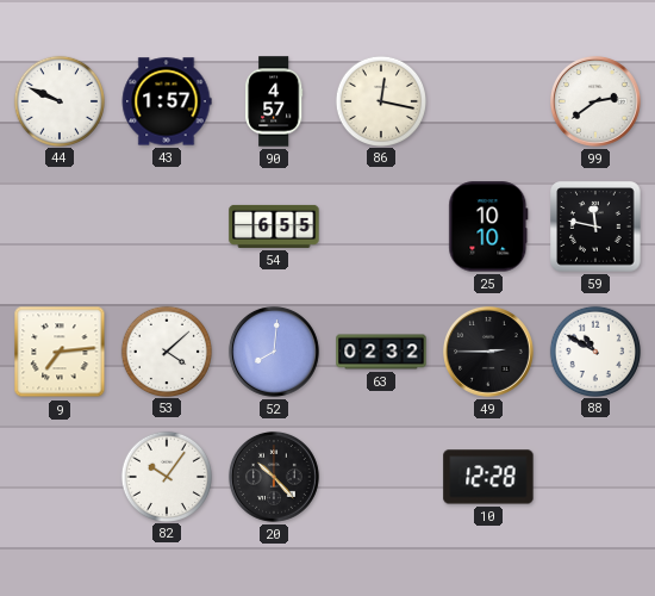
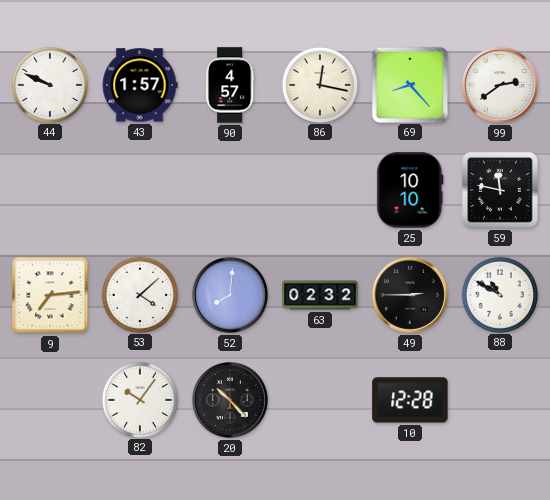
69: none -> 8:23 (409, 84)
54: 6:55 -> none (274, 226)
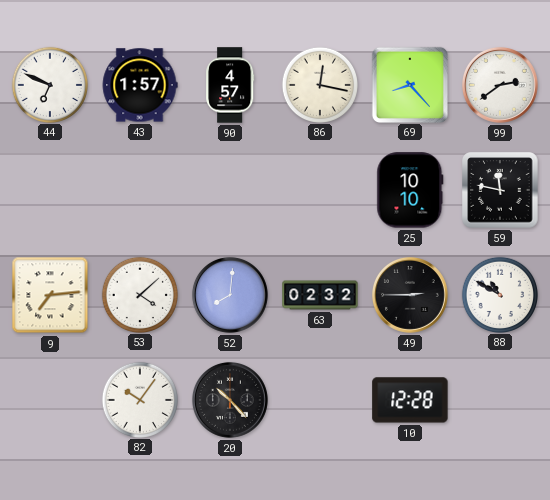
44: 9:49 -> 6:49 (49, 84)
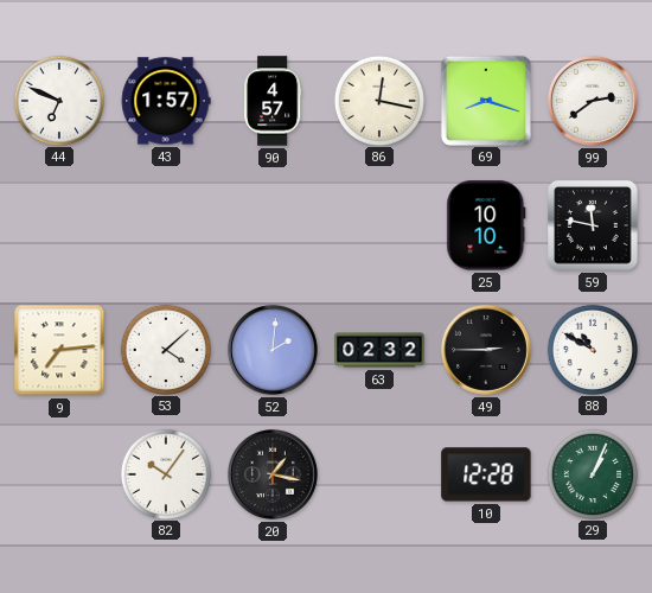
69: 8:23 -> 8:18 (485, 100)
52: 8:01 -> 2:01 (273, 350)
20: 10:23 -> 1:17 (273, 474)
29: none -> 1:04 (592, 473)
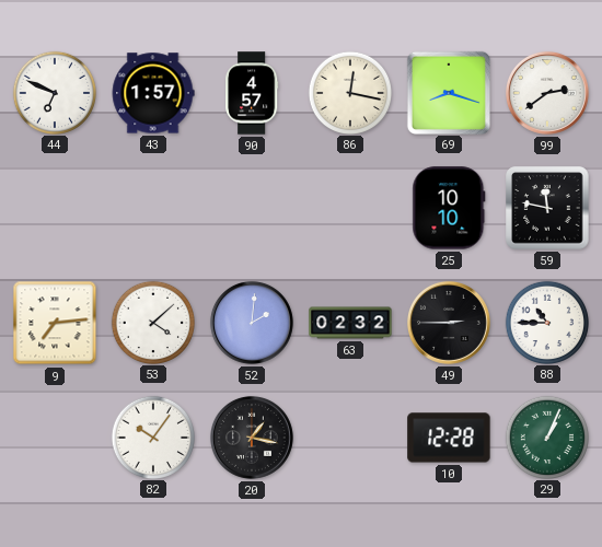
88: 10:50 -> 10:45 (546, 322)
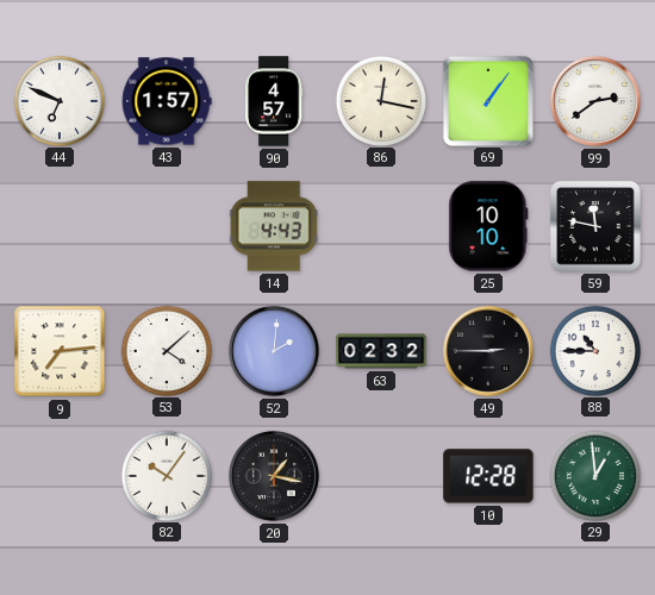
69: 8:18 -> 1:06 (487, 100)
14: none -> 4:43 (274, 226)
29: 1:04 -> 12:59 (594, 475)
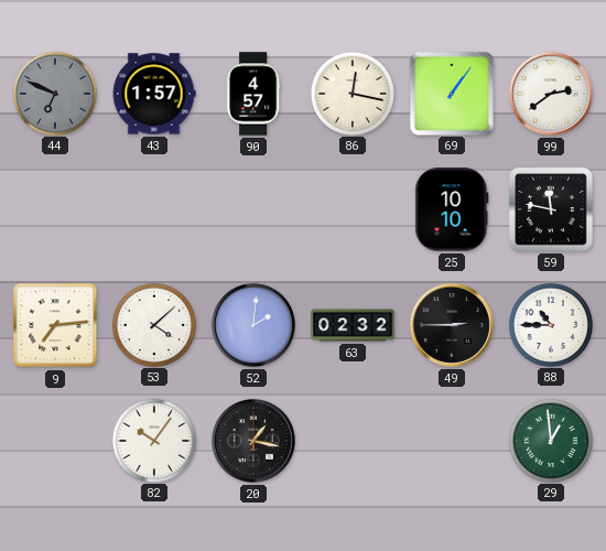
44 dial: white -> grey (54, 93)
14: 4:43 -> none (274, 226)
10: 12:28 -> none (488, 476)
